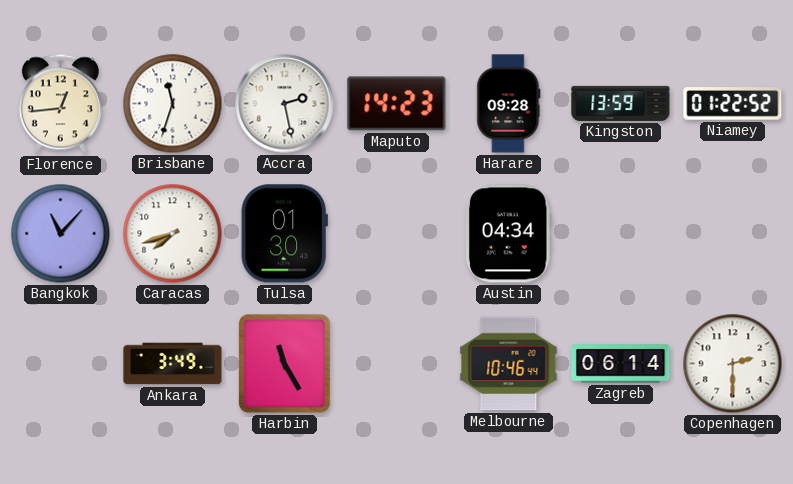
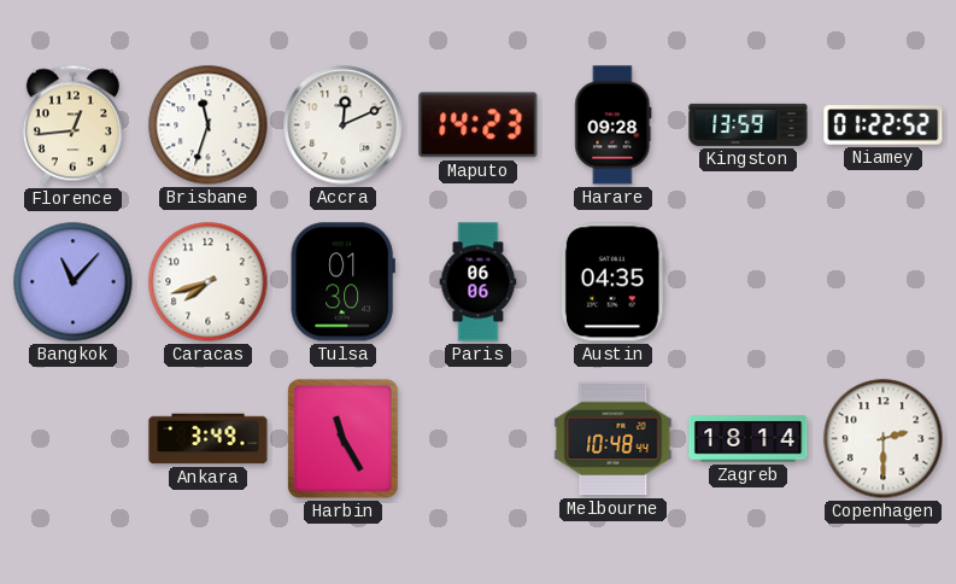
Accra: 2:28 -> 12:11 (344, 125)
Paris: none -> 06:06 (479, 282)
Austin: 04:34 -> 04:35 (612, 282)
Melbourne: 10:46 -> 10:48 (614, 439)
Zagreb: 06:14 -> 18:14 (749, 439)
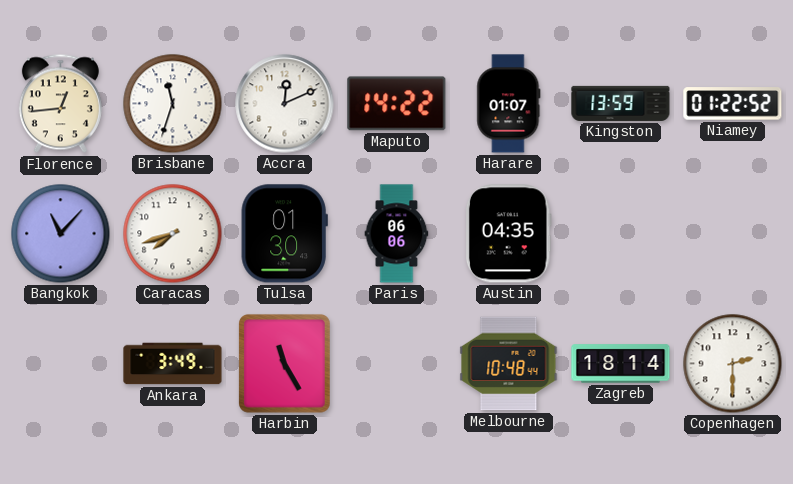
Maputo: 14:23 -> 14:22 (397, 104)
Harare: 09:28 -> 01:07 (509, 104)
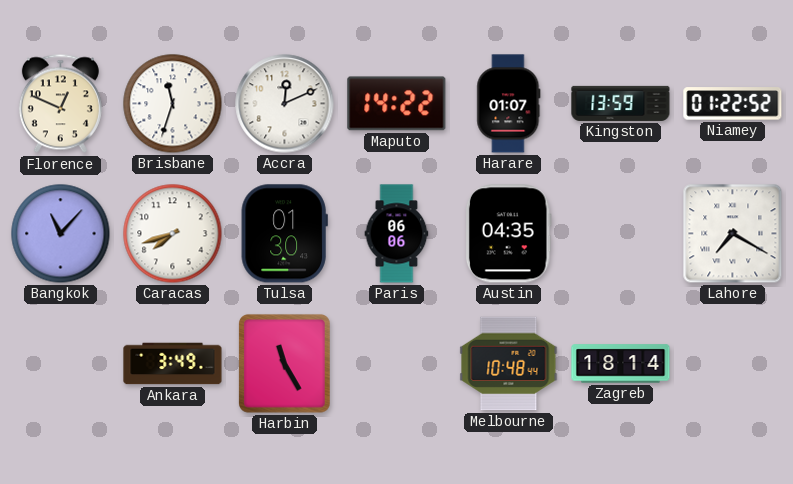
Florence: 12:44 -> 12:49 (60, 104)
Lahore: none -> 7:20 (733, 234)
Copenhagen: 2:30 -> none (733, 364)
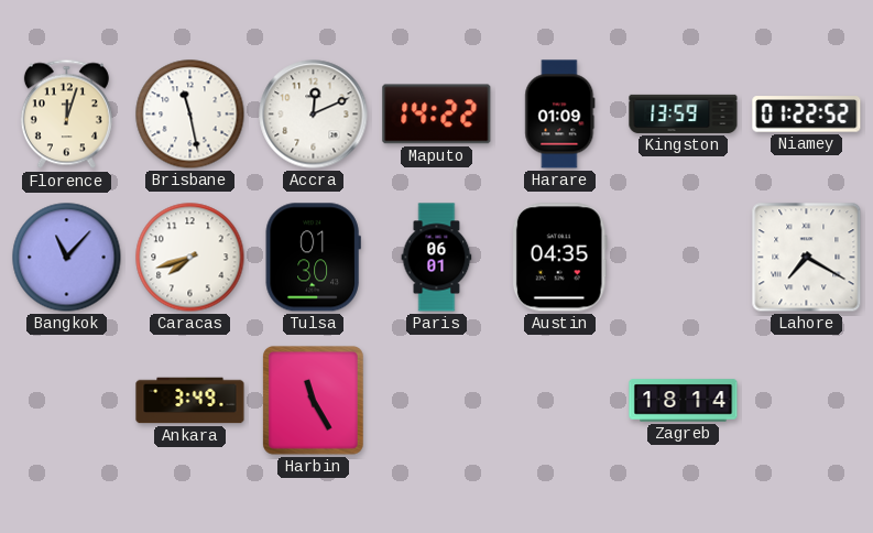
Florence: 12:49 -> 12:03 (66, 115)
Brisbane: 11:33 -> 11:28 (190, 115)
Harare: 01:07 -> 01:09 (560, 115)
Paris: 06:06 -> 06:01 (437, 258)
Melbourne: 10:48 -> none (509, 364)
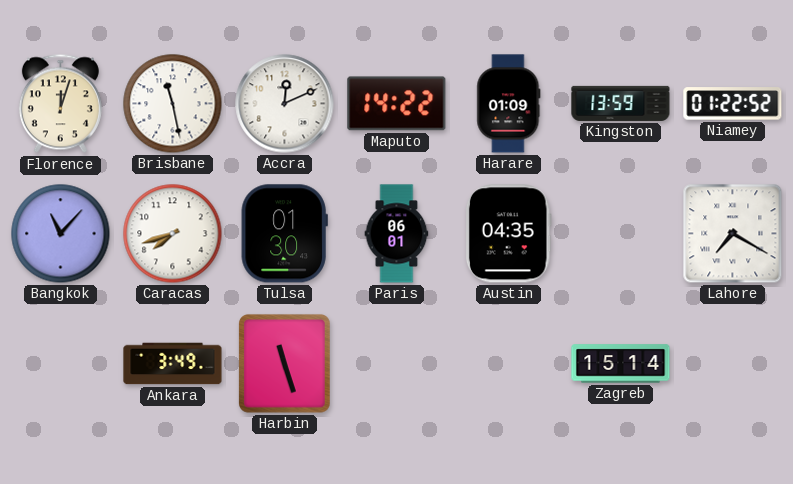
Harbin: 11:25 -> 11:27 (284, 363)
Zagreb: 18:14 -> 15:14 (621, 364)
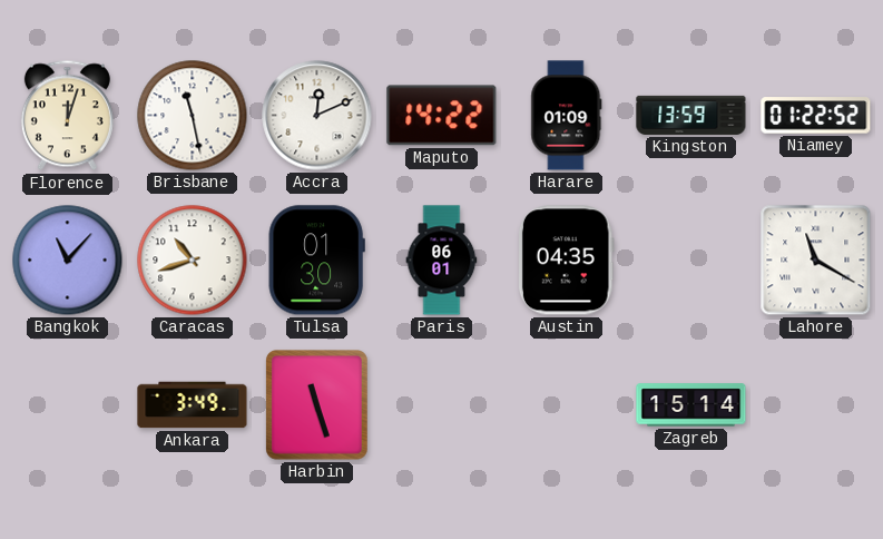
Caracas: 7:42 -> 10:42 (193, 261)
Lahore: 7:20 -> 11:20 (816, 261)
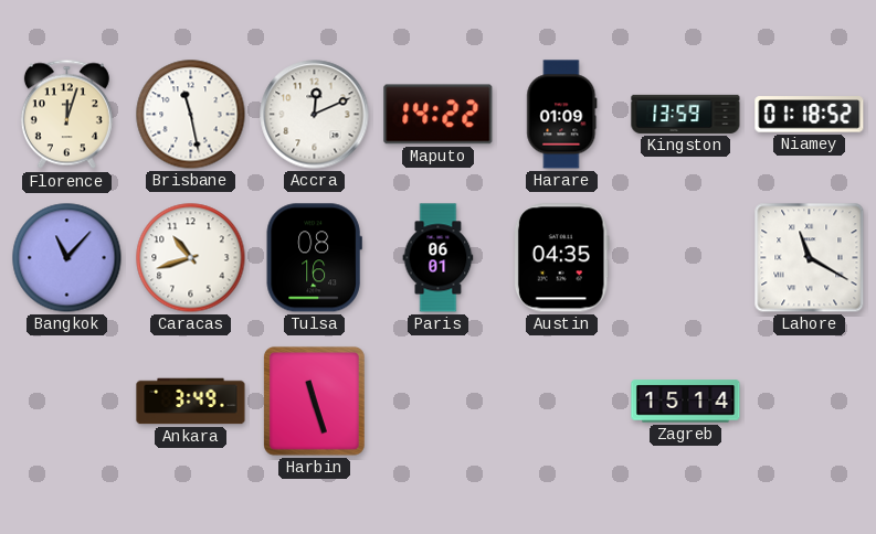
Niamey: 01:22 -> 01:18 (810, 115)
Tulsa: 01:30 -> 08:16 (314, 258)
